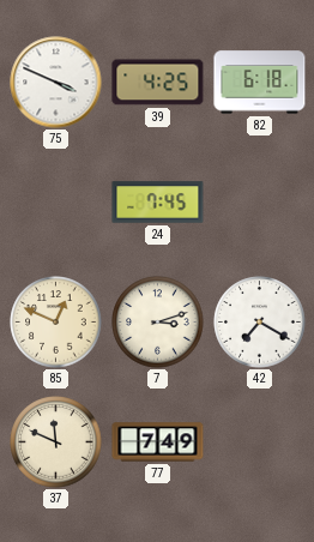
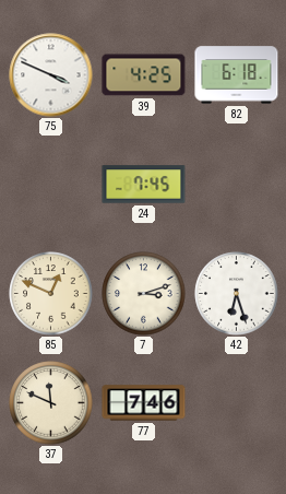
42: 7:20 -> 6:27 (237, 294)
77: 7:49 -> 7:46 (144, 403)
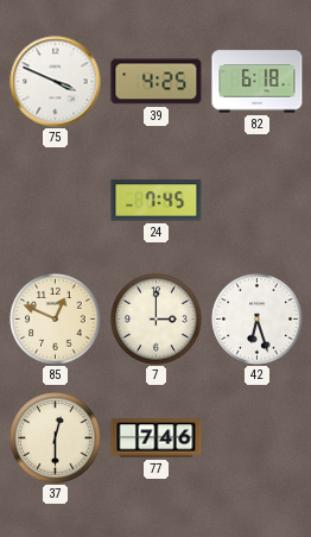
7: 3:12 -> 3:00 (157, 320)
37: 11:49 -> 12:30 (56, 438)
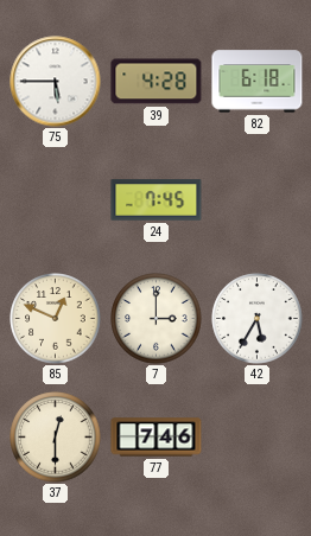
75: 3:49 -> 5:45 (56, 82)
39: 4:25 -> 4:28 (157, 82)
42: 6:27 -> 5:35 (258, 319)
